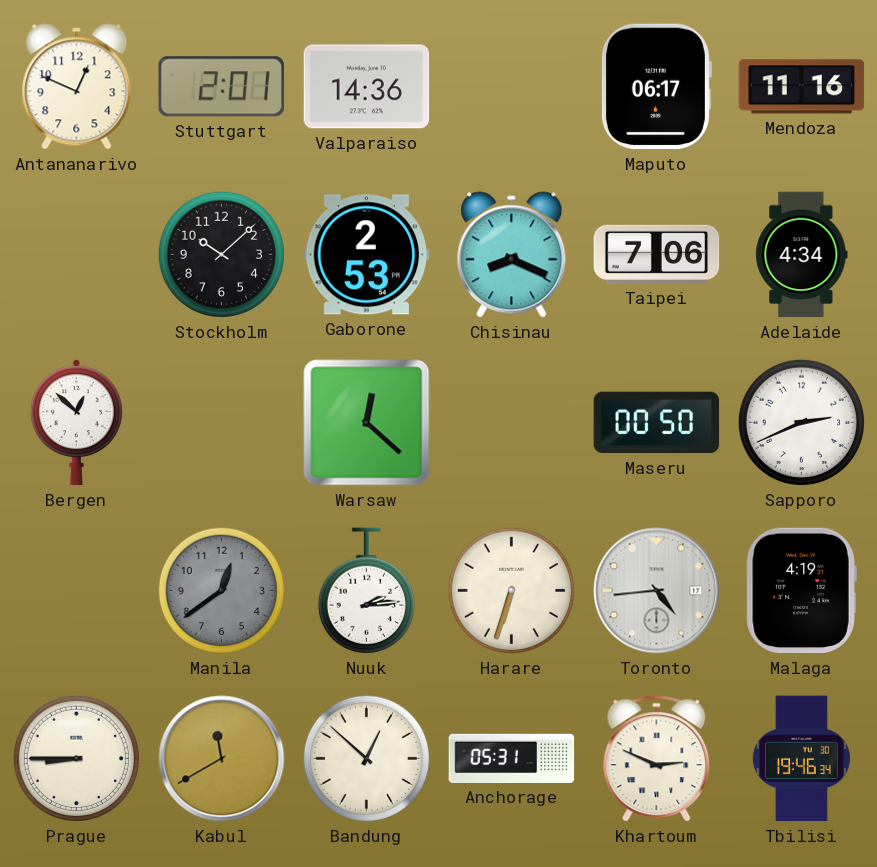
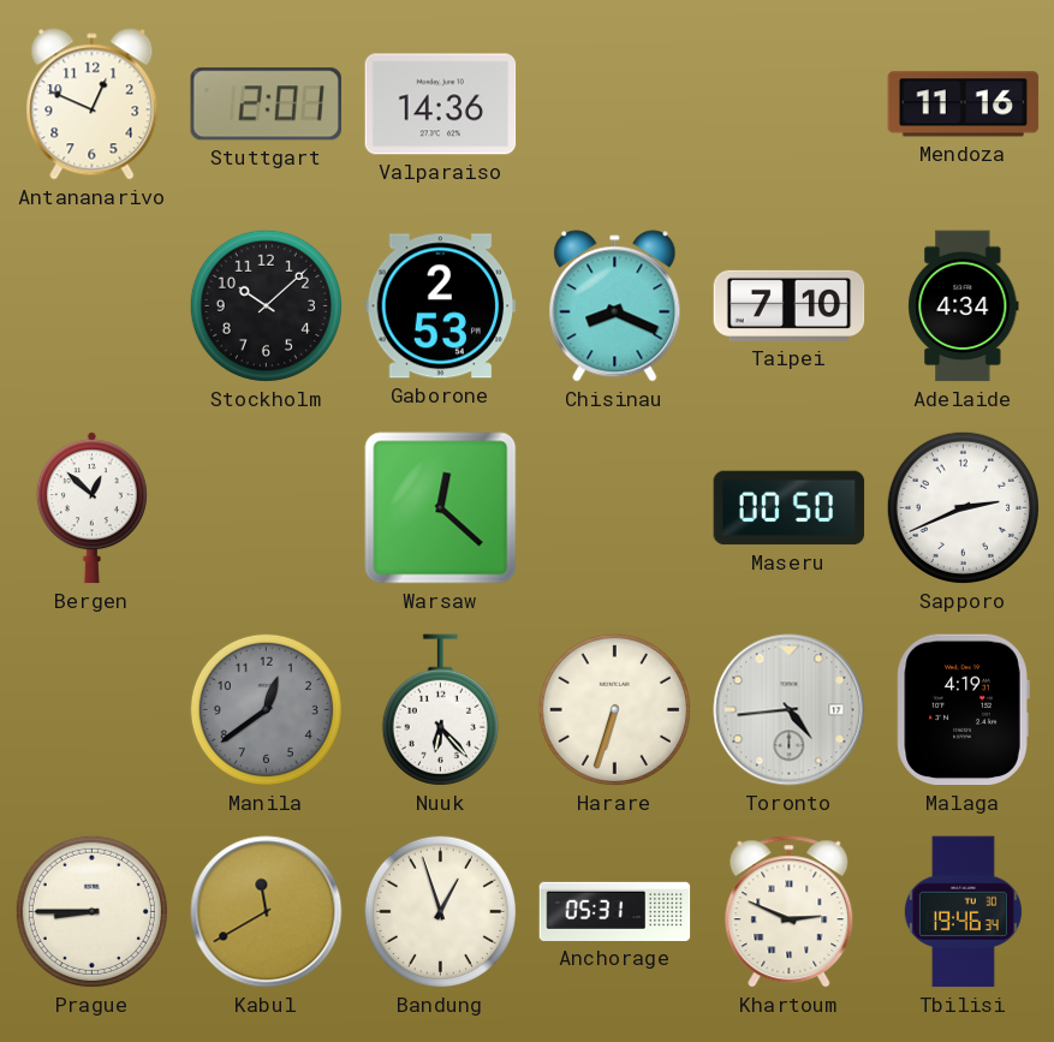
Maputo: 06:17 -> none (656, 87)
Taipei: 7:06 -> 7:10 (790, 305)
Nuuk: 2:14 -> 6:23 (440, 710)
Bandung: 12:52 -> 12:57 (440, 911)
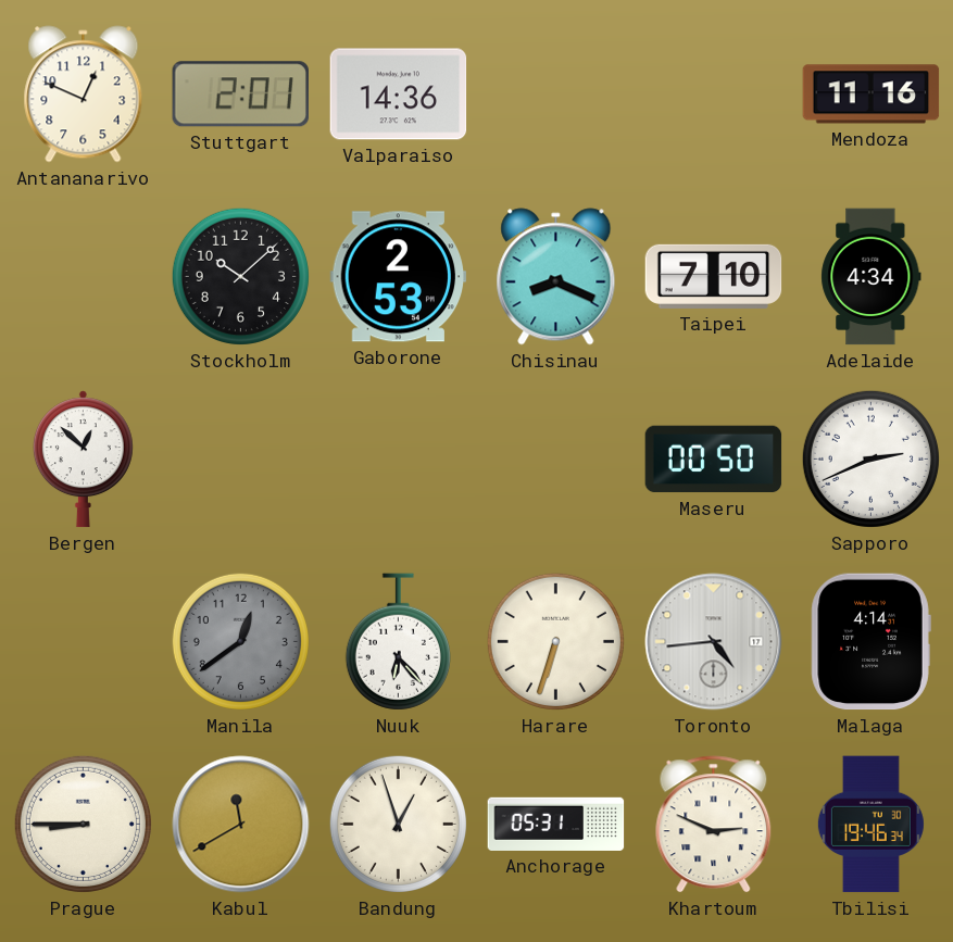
Warsaw: 12:22 -> none (441, 508)
Malaga: 4:19 -> 4:14 (870, 642)
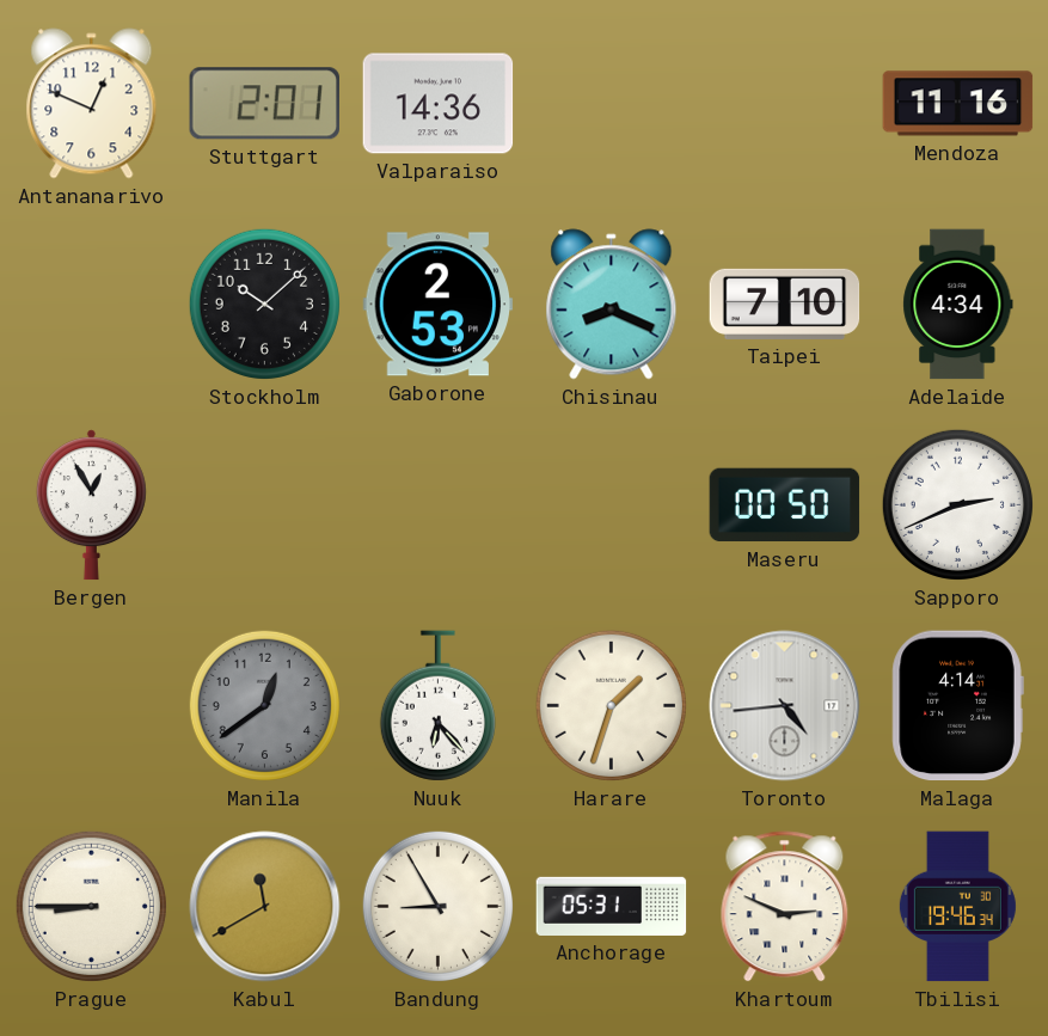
Bergen: 12:52 -> 12:55 (91, 505)
Harare: 6:33 -> 1:33 (611, 705)
Bandung: 12:57 -> 8:55 (437, 906)
